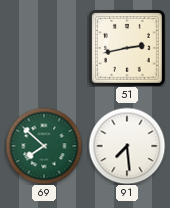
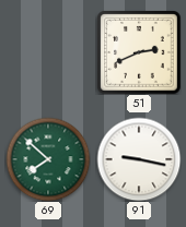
51: 2:43 -> 2:41 (139, 52)
91: 7:29 -> 9:17 (139, 159)
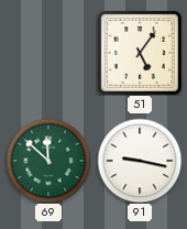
51: 2:41 -> 5:06 (140, 53)
69: 7:52 -> 11:52 (48, 161)
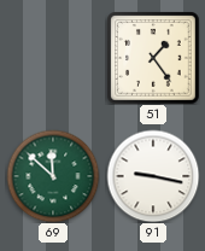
51: 5:06 -> 1:24 (153, 58)
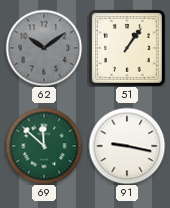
62: none -> 10:09 (44, 48)
51: 1:24 -> 1:06 (127, 48)
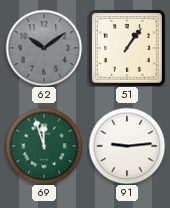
69: 11:52 -> 11:57 (44, 146)
91: 9:17 -> 9:14 (127, 146)
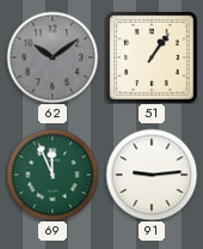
69: 11:57 -> 11:56 (53, 175)
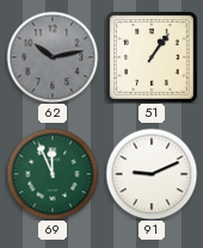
62: 10:09 -> 10:13 (53, 57)
91: 9:14 -> 9:11 (152, 174)
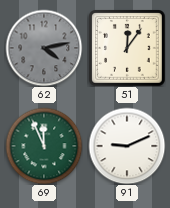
62: 10:13 -> 4:13 (44, 48)
51: 1:06 -> 12:06 (127, 48)
